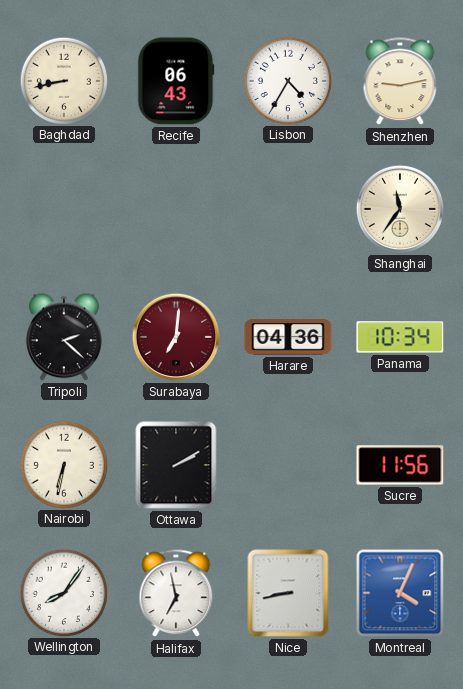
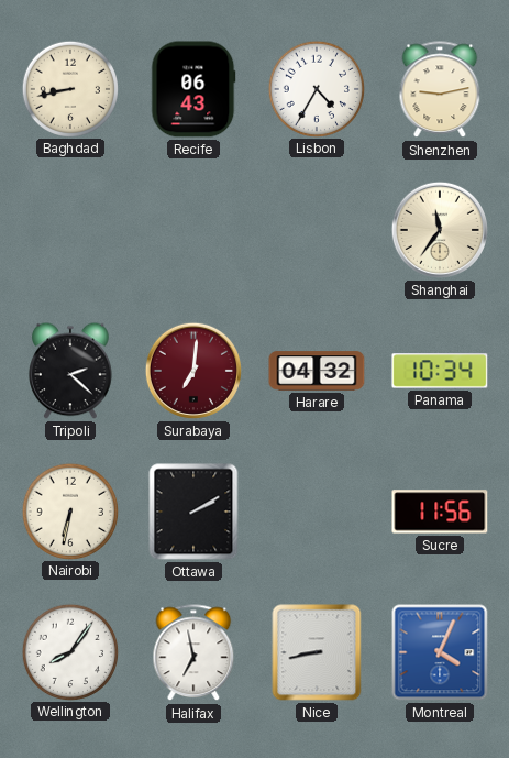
Harare: 04:36 -> 04:32 (317, 371)
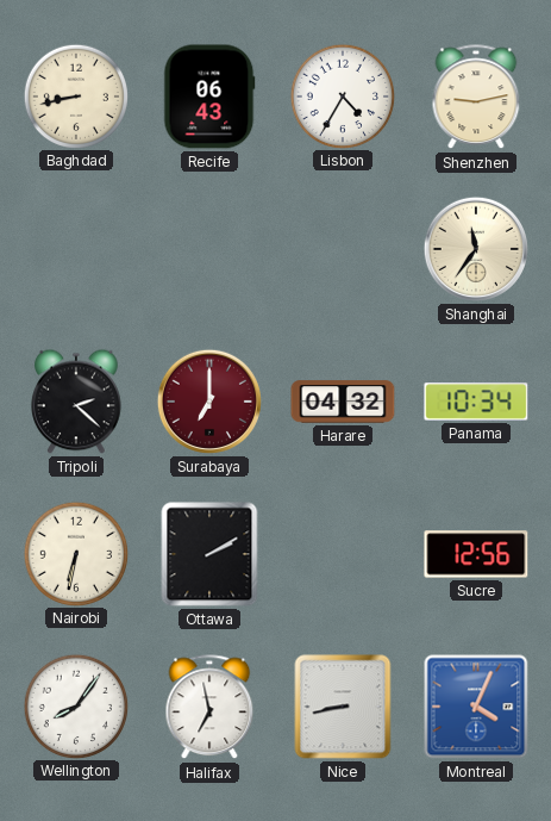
Surabaya: 7:01 -> 7:00 (209, 402)
Sucre: 11:56 -> 12:56 (476, 554)
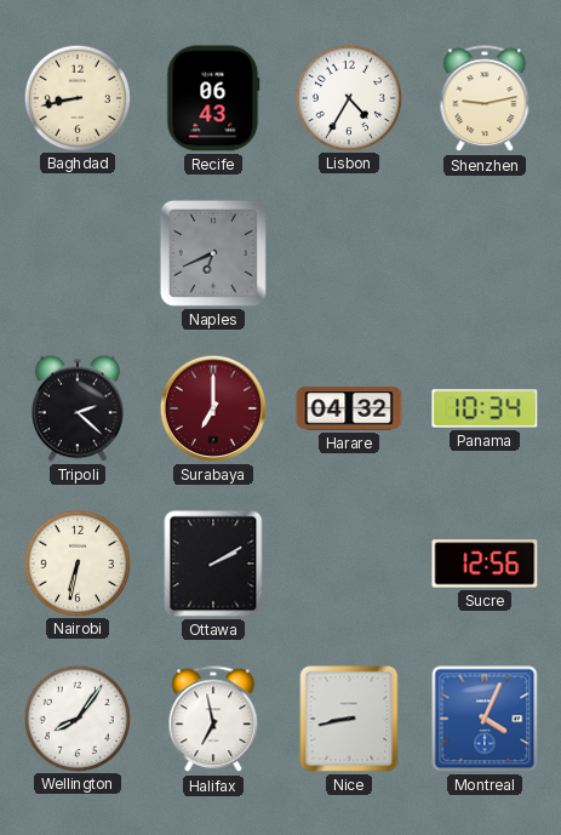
Naples: none -> 6:41 (213, 253)
Shanghai: 11:36 -> none (476, 249)
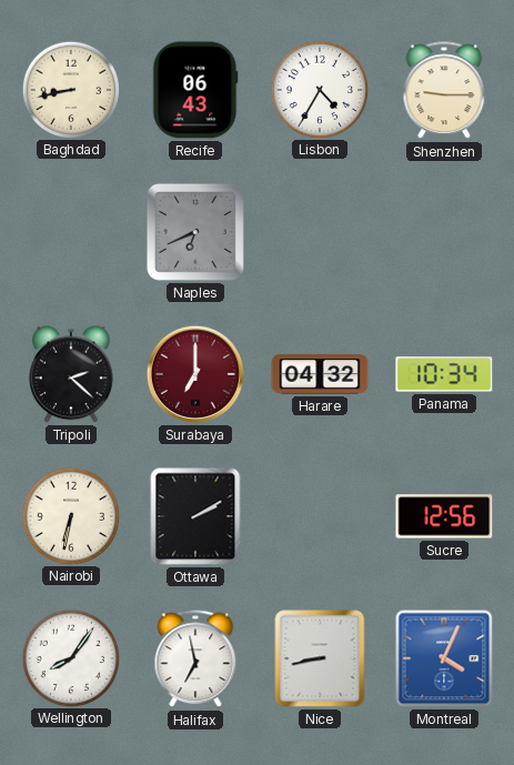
Shenzhen: 9:13 -> 9:15 (444, 91)
